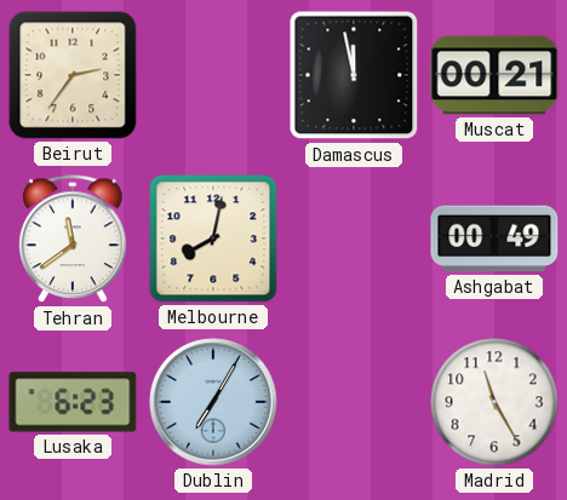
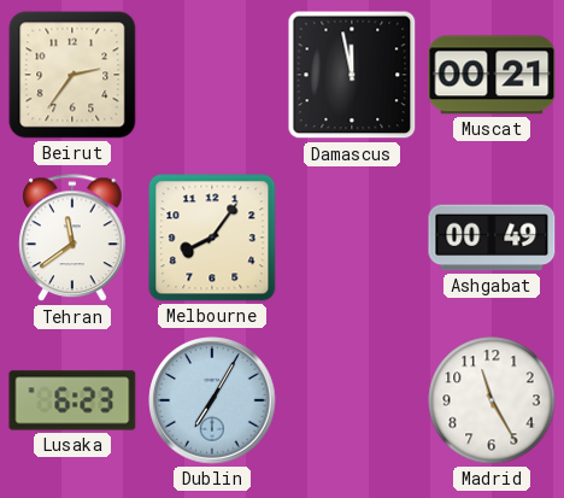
Melbourne: 8:02 -> 8:06 (212, 238)
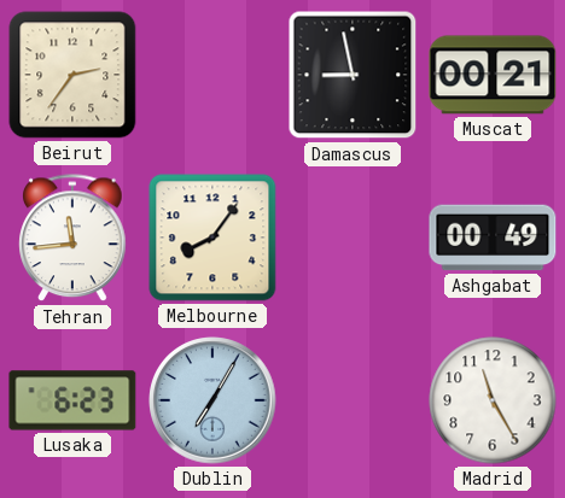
Damascus: 11:58 -> 8:58 (353, 75)
Tehran: 11:39 -> 11:44 (72, 239)
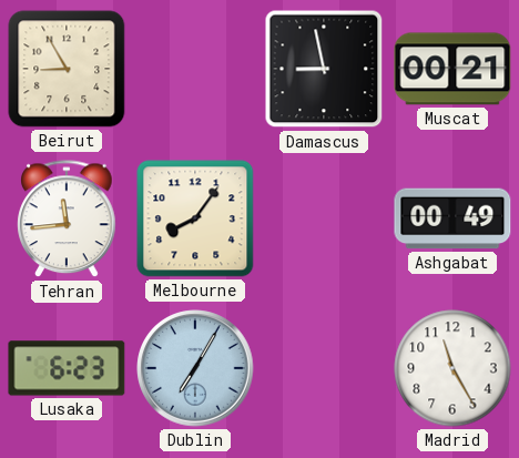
Beirut: 2:36 -> 8:55 (67, 69)
